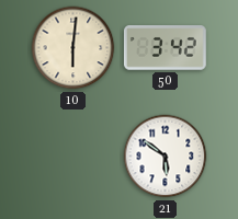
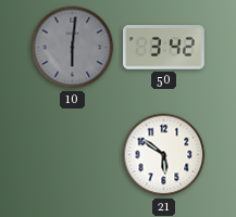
10 dial: cream -> grey (73, 48)
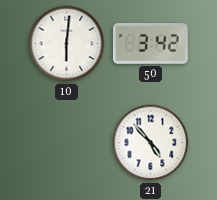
10 dial: grey -> white (67, 44)
21: 5:51 -> 4:53 (151, 143)
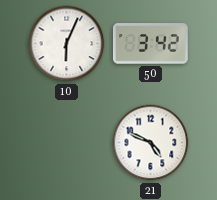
10: 6:01 -> 6:04 (67, 44)
21: 4:53 -> 4:49 (151, 143)
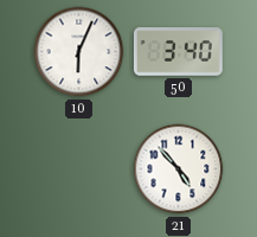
50: 3:42 -> 3:40 (178, 52)
21: 4:49 -> 4:53 (179, 169)
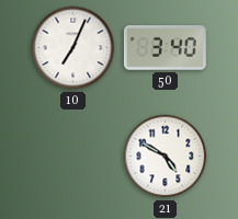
10: 6:04 -> 7:04 (73, 48)
21: 4:53 -> 4:50 (166, 157)
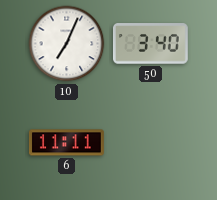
6: none -> 11:11 (66, 143)
21: 4:50 -> none (166, 157)
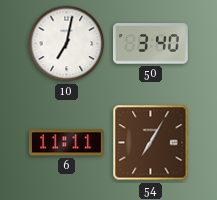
10: 7:04 -> 7:02 (67, 44)
54: none -> 7:05 (151, 143)
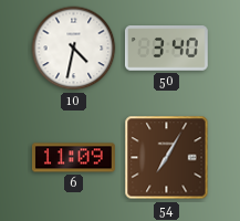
10: 7:02 -> 4:32 (74, 49)
6: 11:11 -> 11:09 (73, 158)
